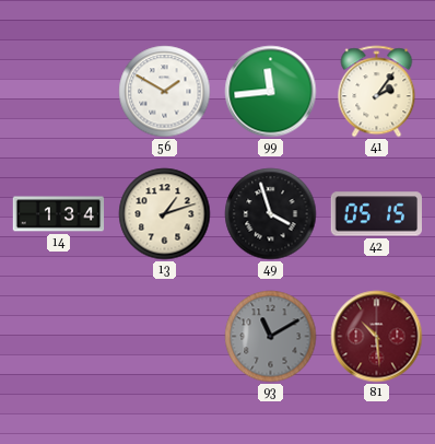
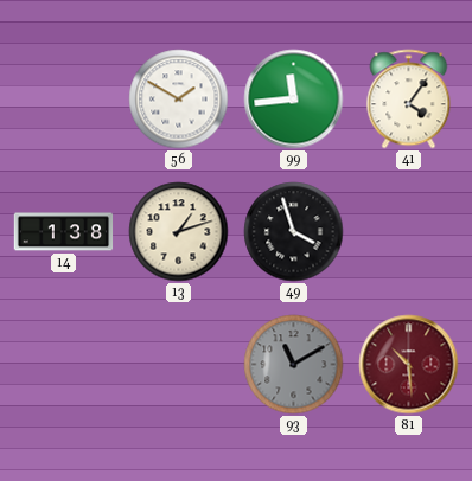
41: 2:06 -> 4:06 (409, 100)
14: 1:34 -> 1:38 (64, 232)
42: 05:15 -> none (376, 214)
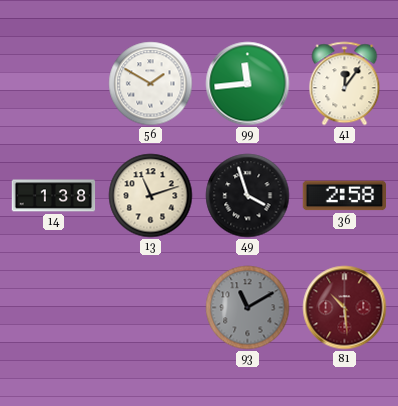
41: 4:06 -> 12:06 (345, 84)
13: 1:12 -> 11:12 (151, 196)
36: none -> 2:58 (345, 196)
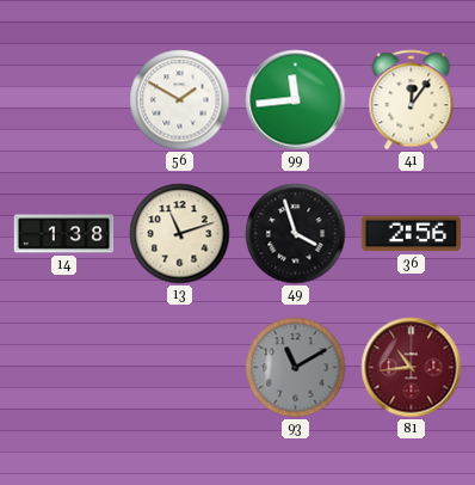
36: 2:58 -> 2:56 (412, 234)
81: 10:29 -> 10:44 (412, 368)
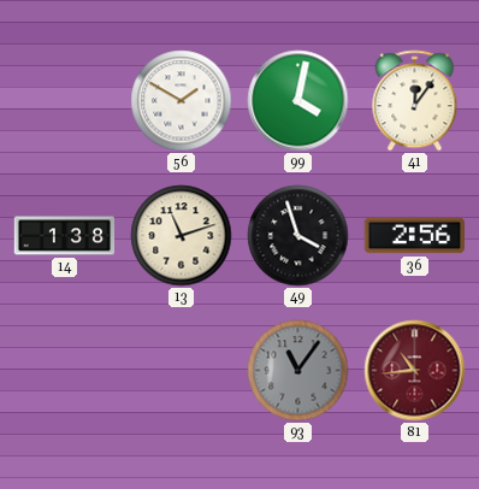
99: 11:44 -> 4:02 (298, 101)
93: 11:10 -> 11:06 (298, 371)
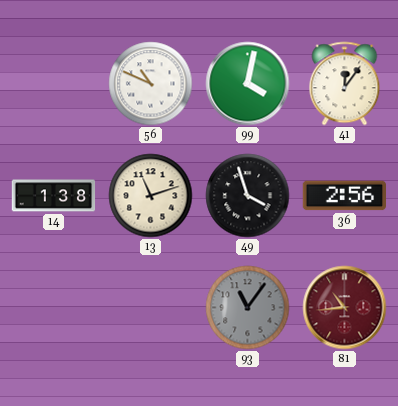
56: 1:50 -> 10:49 (151, 84)
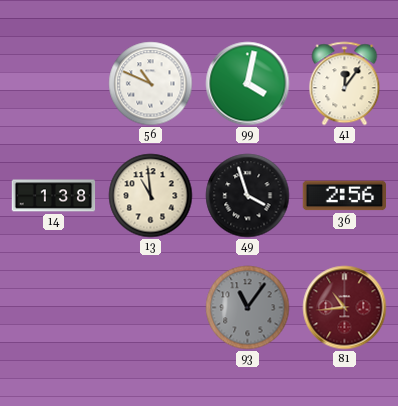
13: 11:12 -> 10:59 (151, 196)
